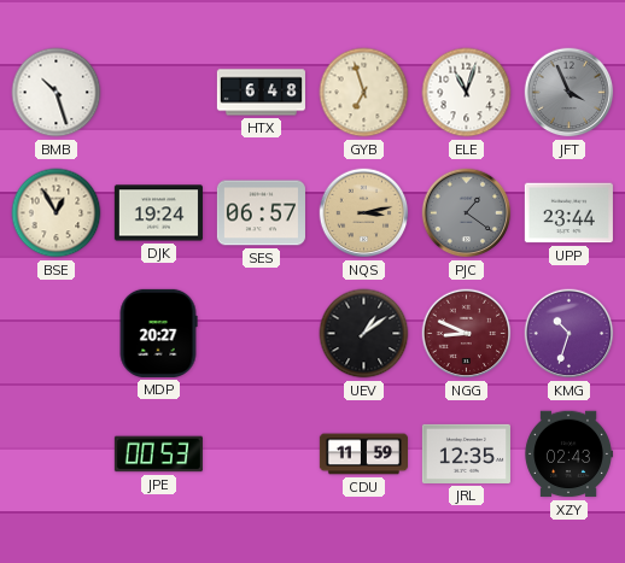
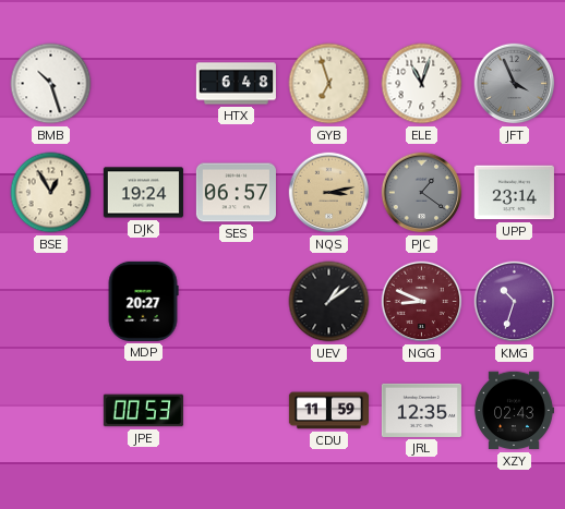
UPP: 23:44 -> 23:14 (514, 193)
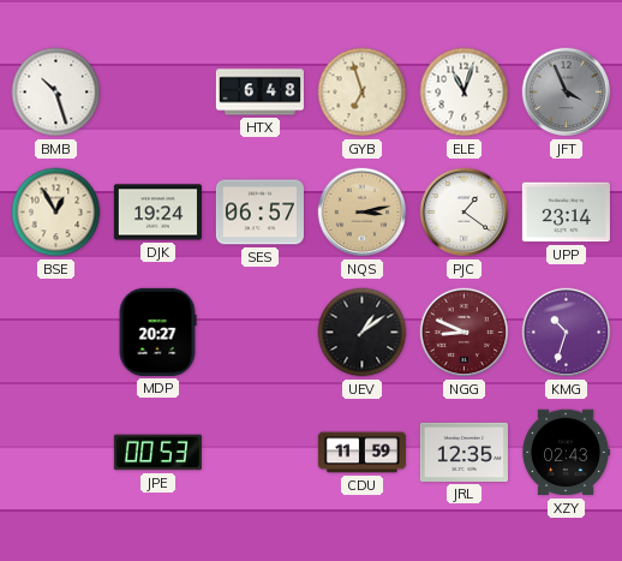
PJC dial: grey -> white (465, 213)
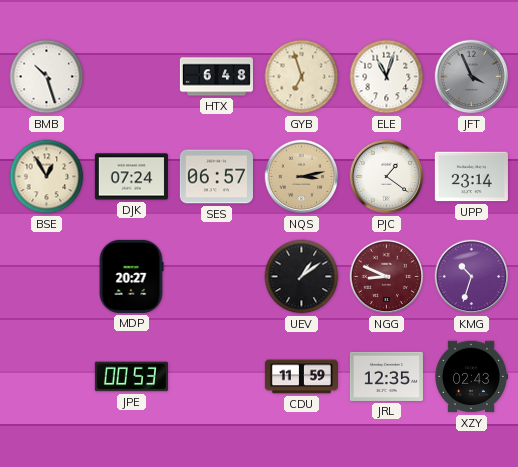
DJK: 19:24 -> 07:24 (131, 177)
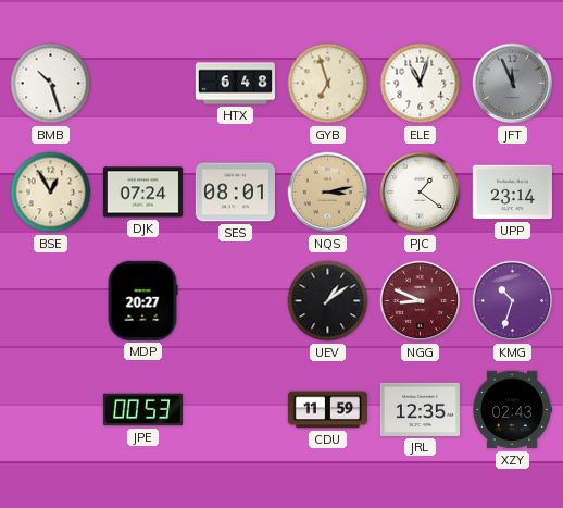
JFT: 3:56 -> 11:56 (513, 84)
SES: 06:57 -> 08:01 (235, 193)
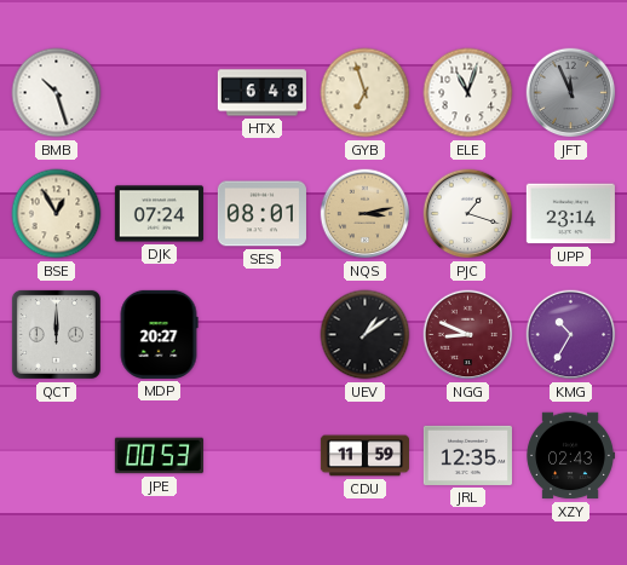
PJC: 1:21 -> 1:18 (468, 214)
QCT: none -> 12:00 (56, 334)
KMG: 10:33 -> 10:35 (571, 335)
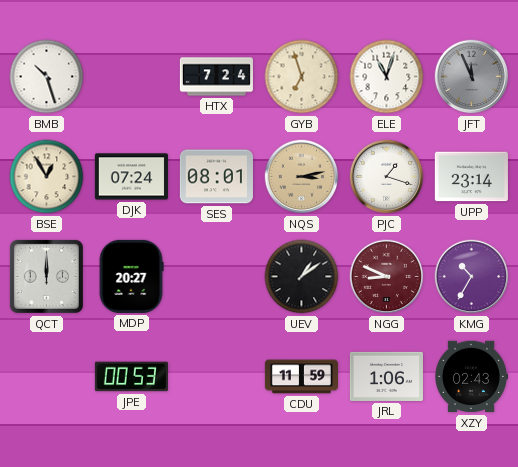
HTX: 6:48 -> 7:24 (216, 77)
JRL: 12:35 -> 1:06 (386, 376)
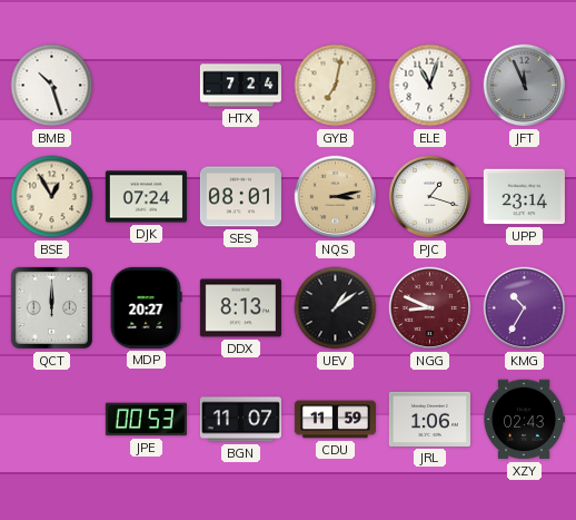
GYB: 6:57 -> 7:02 (336, 86)
DDX: none -> 8:13 (240, 308)
BGN: none -> 11:07 (240, 420)
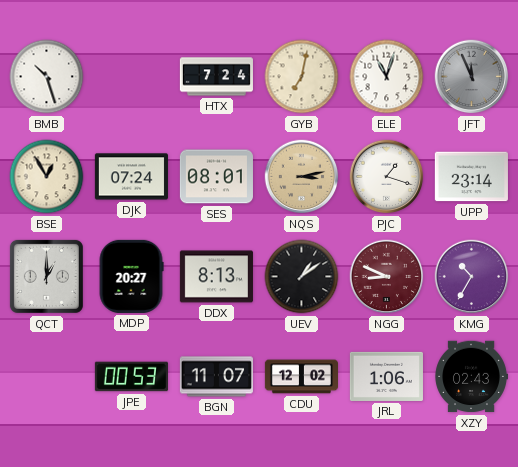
QCT: 12:00 -> 1:00 (46, 276)
CDU: 11:59 -> 12:02 (301, 377)
